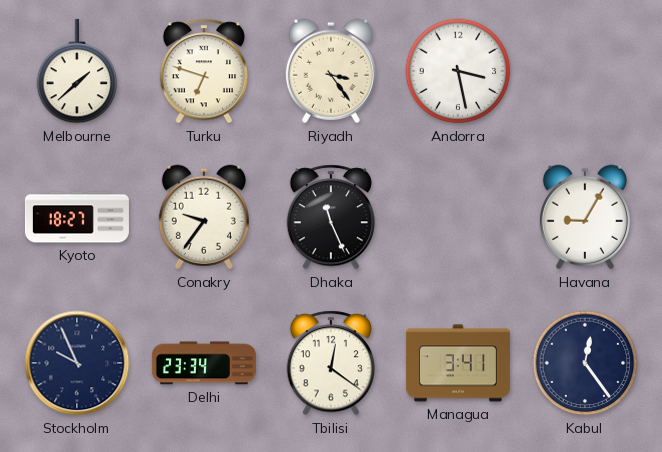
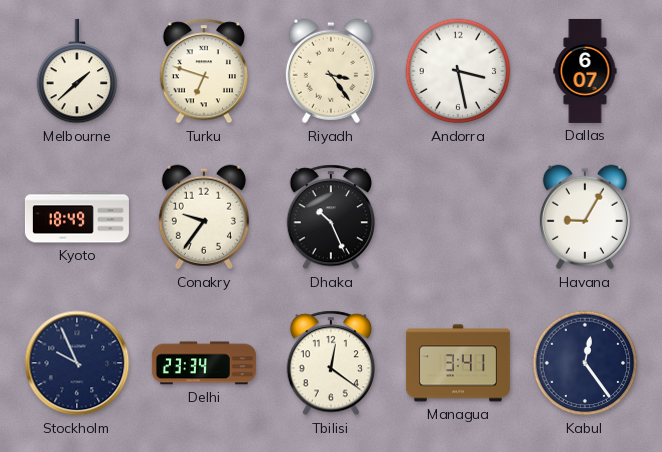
Dallas: none -> 6:07 (585, 71)
Kyoto: 18:27 -> 18:49 (77, 217)
Dhaka: 11:26 -> 10:26 (330, 217)
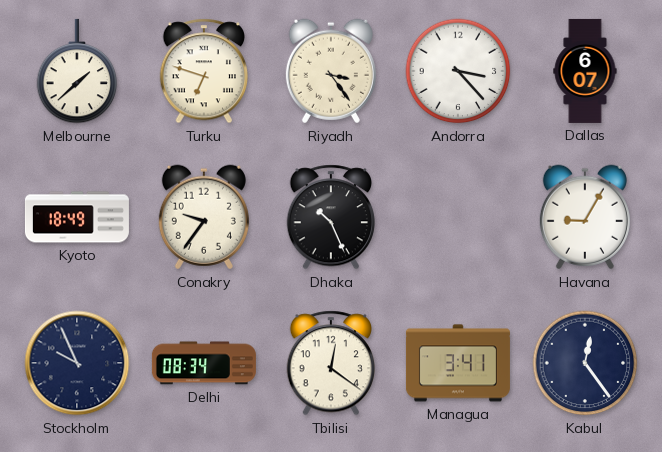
Andorra: 3:28 -> 3:23 (458, 71)
Delhi: 23:34 -> 08:34 (204, 363)
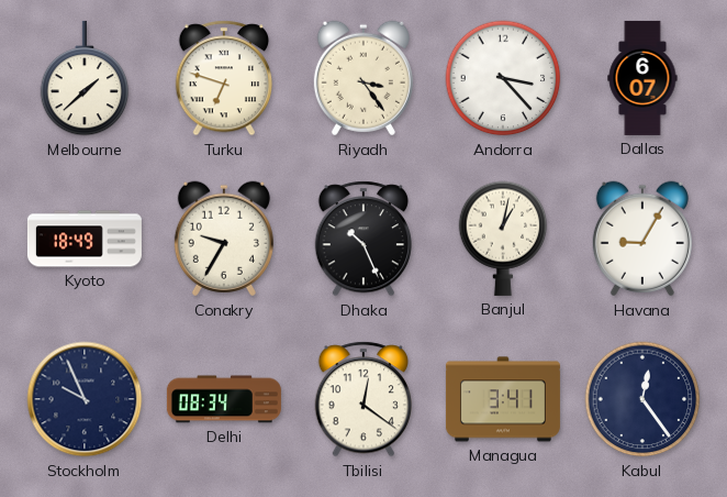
Conakry: 9:36 -> 9:35 (224, 239)
Banjul: none -> 1:02 (503, 239)
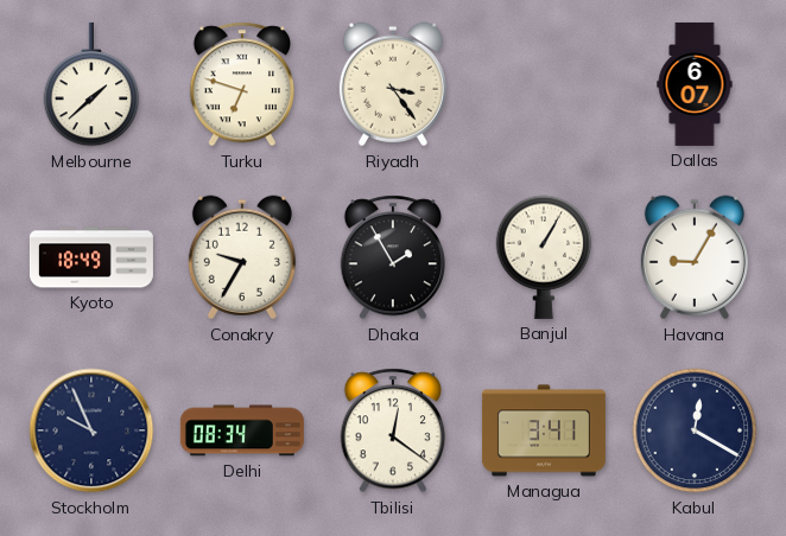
Andorra: 3:23 -> none (503, 78)
Dhaka: 10:26 -> 1:55 (392, 257)
Banjul: 1:02 -> 1:05 (544, 257)
Kabul: 12:24 -> 12:20 (695, 430)
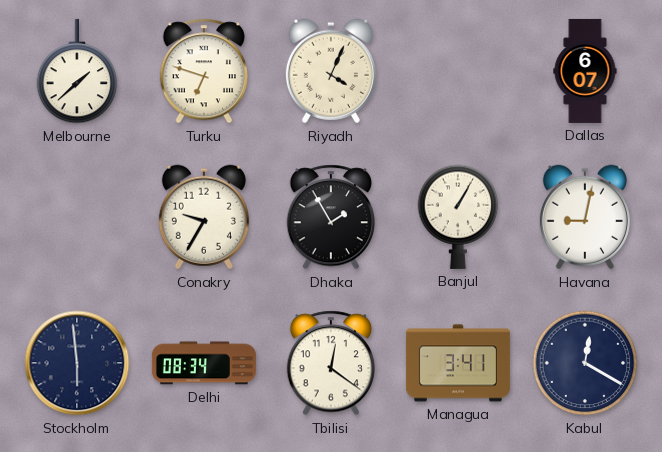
Riyadh: 3:24 -> 4:04 (331, 71)
Kyoto: 18:49 -> none (91, 257)
Havana: 9:05 -> 9:02 (585, 217)
Stockholm: 9:56 -> 5:59 (77, 363)
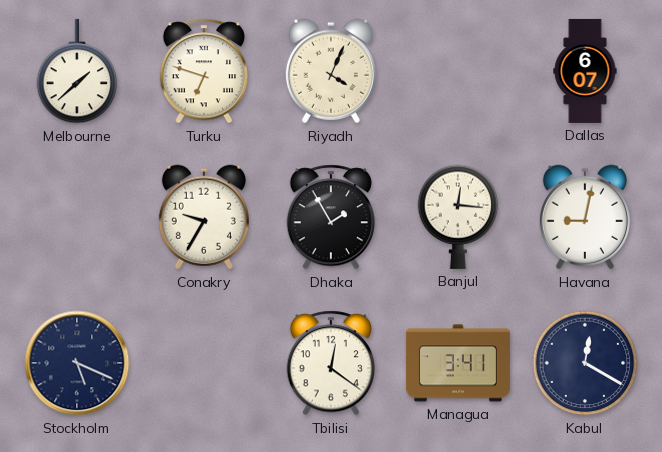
Banjul: 1:05 -> 12:16 (458, 217)
Stockholm: 5:59 -> 5:19 (77, 363)
Delhi: 08:34 -> none (204, 363)
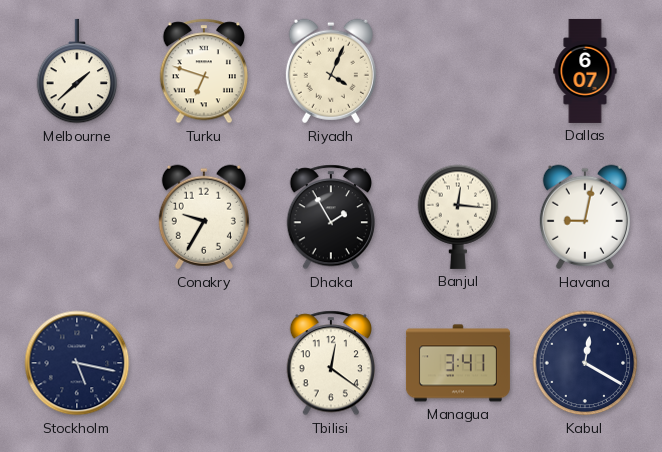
Stockholm: 5:19 -> 5:17 (77, 363)
